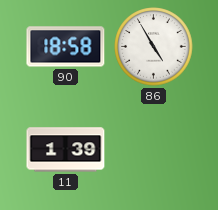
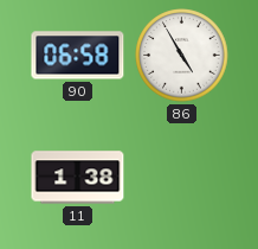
90: 18:58 -> 06:58 (78, 56)
11: 1:39 -> 1:38 (78, 178)
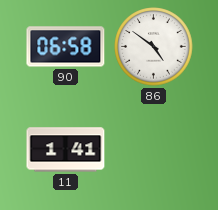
86: 4:55 -> 4:51 (154, 47)
11: 1:38 -> 1:41 (66, 150)
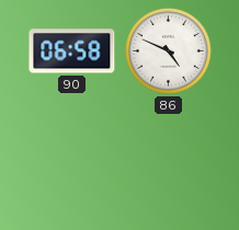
86: 4:51 -> 4:49 (169, 51)
11: 1:41 -> none (66, 150)
